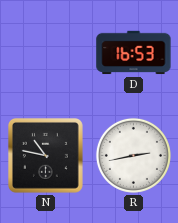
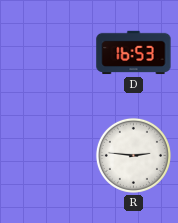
N: 10:47 -> none (45, 155)
R: 2:43 -> 2:46 (133, 155)
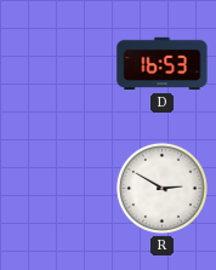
R: 2:46 -> 2:50 (161, 188)
